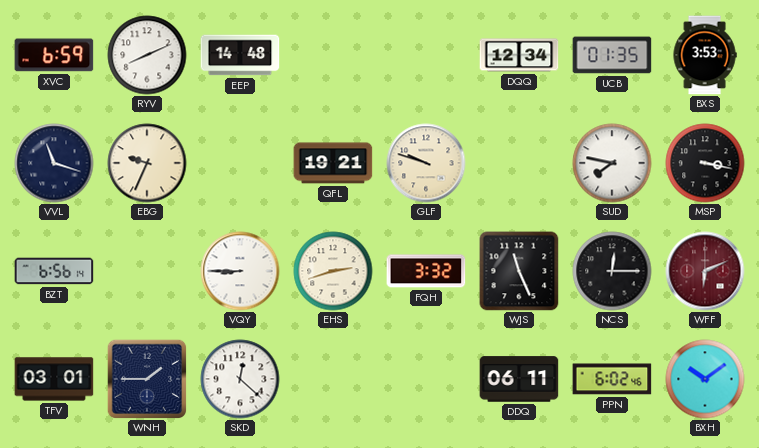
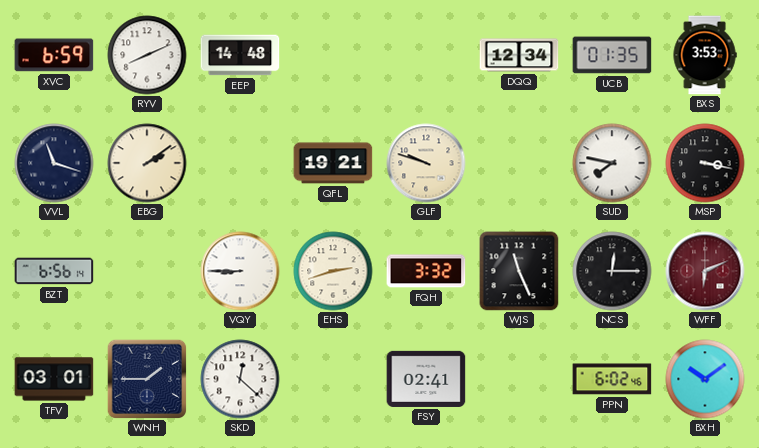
EBG: 9:34 -> 2:09 (147, 163)
FSY: none -> 02:41 (426, 379)
DDQ: 06:11 -> none (519, 379)
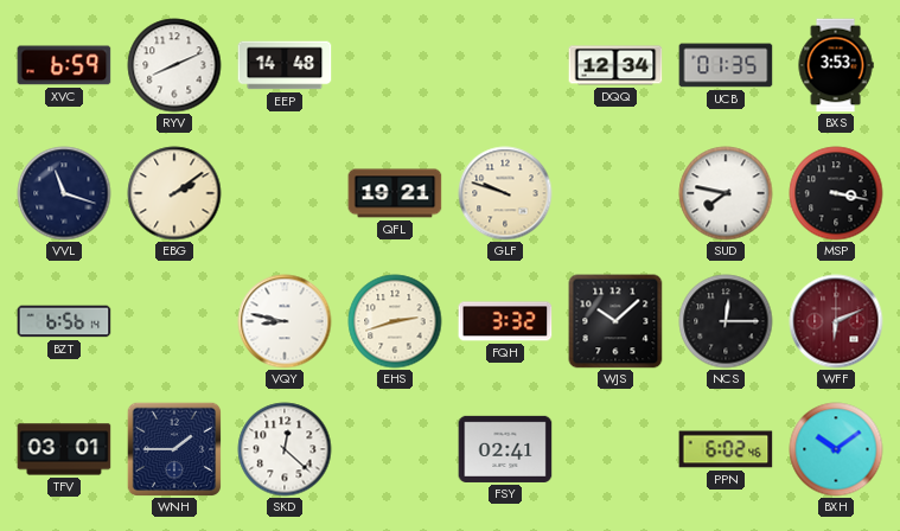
VQY: 8:45 -> 8:47 (285, 321)
WJS: 11:26 -> 10:08 (615, 321)
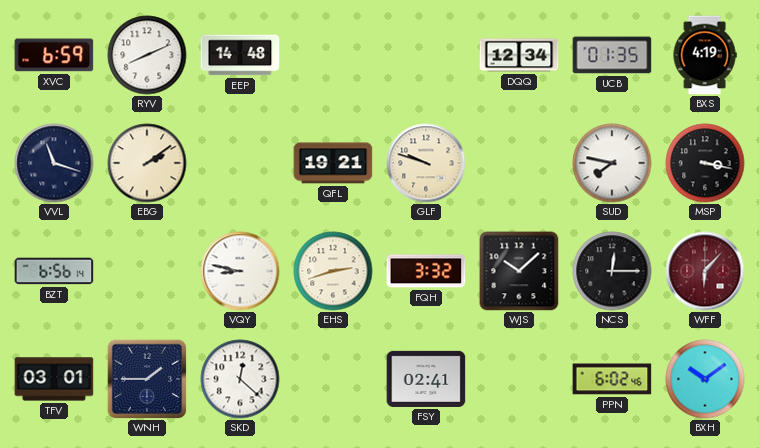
BXS: 3:53 -> 4:19 (705, 55)
WFF: 6:11 -> 6:07 (705, 271)
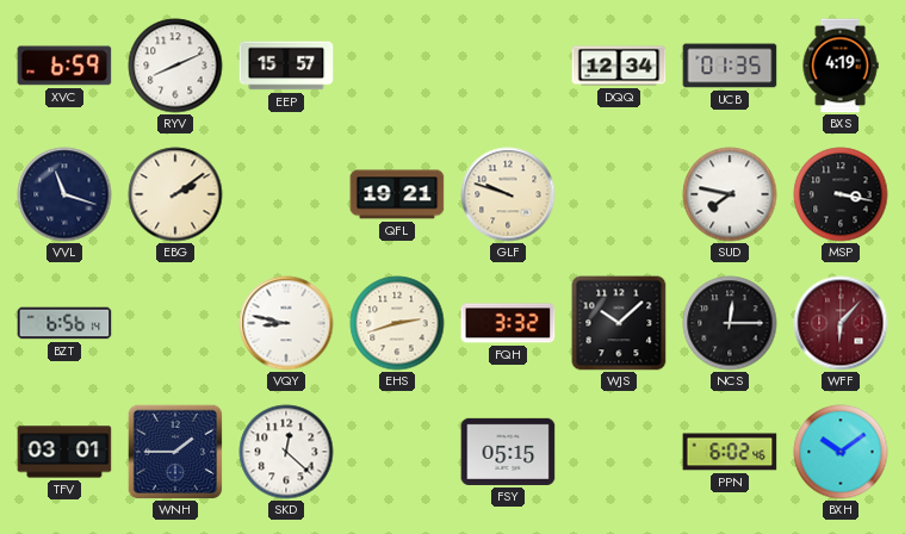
EEP: 14:48 -> 15:57 (286, 66)
FSY: 02:41 -> 05:15 (508, 452)
